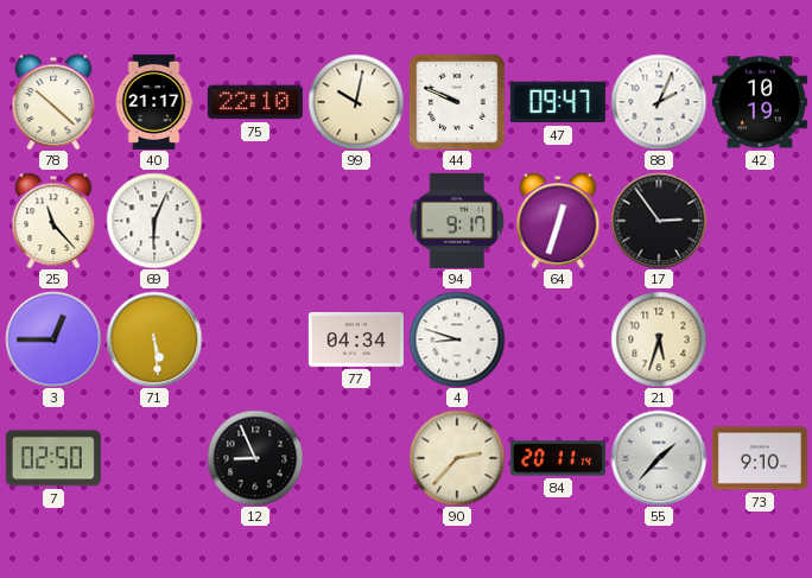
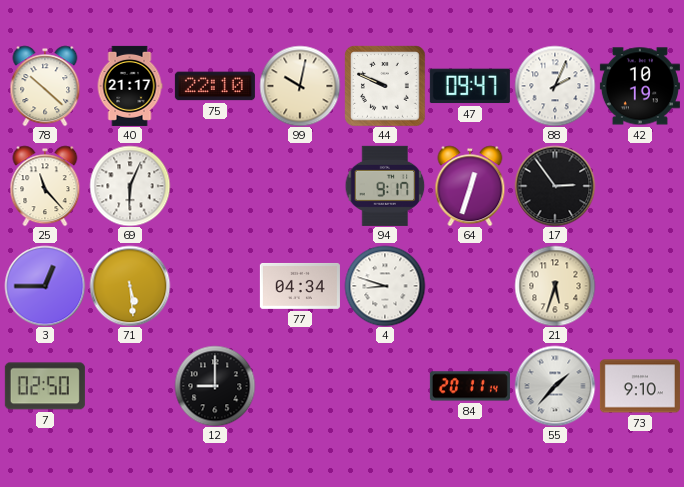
12: 8:56 -> 9:00 (215, 386)
90: 2:37 -> none (457, 458)
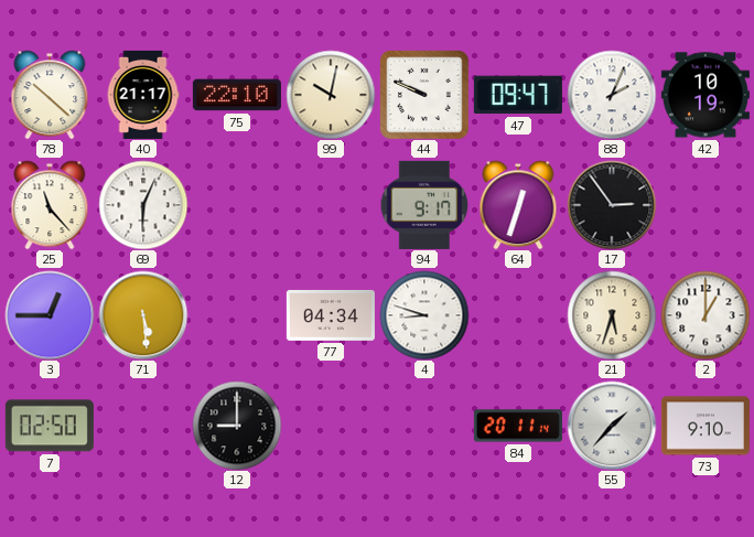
2: none -> 1:00 (705, 315)
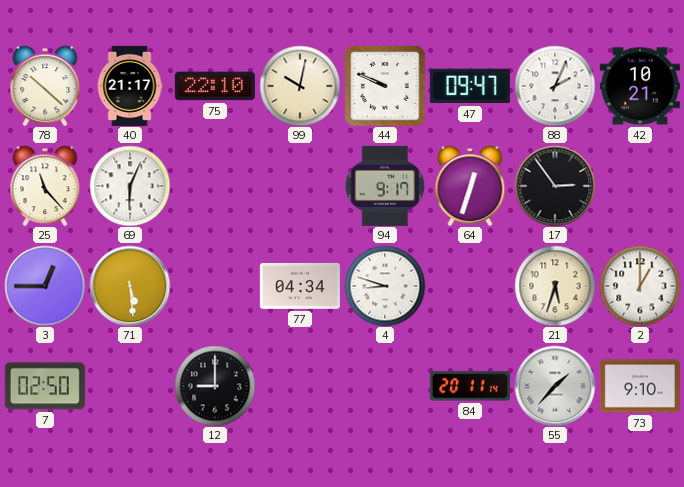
42: 10:19 -> 10:21 (640, 86)
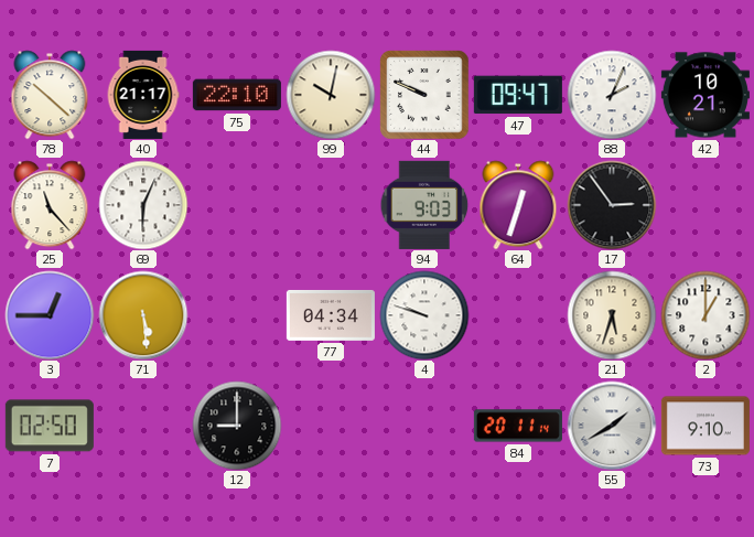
94: 9:17 -> 9:03 (424, 205)
4: 8:48 -> 9:48 (424, 315)
55: 1:37 -> 1:40 (612, 426)
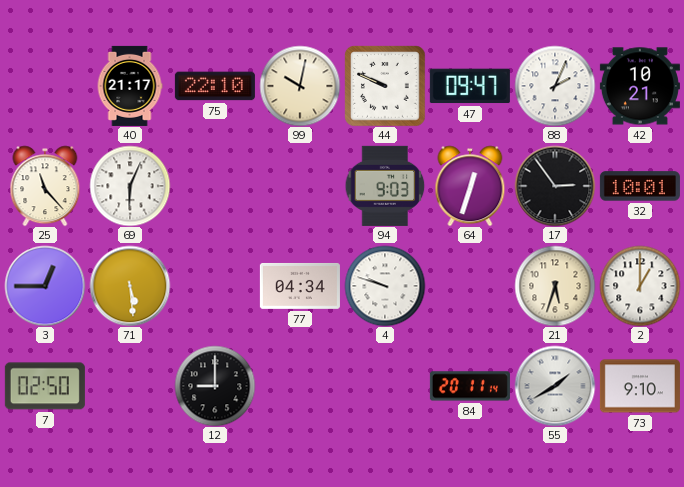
78: 10:22 -> none (50, 95)
32: none -> 10:01 (640, 186)
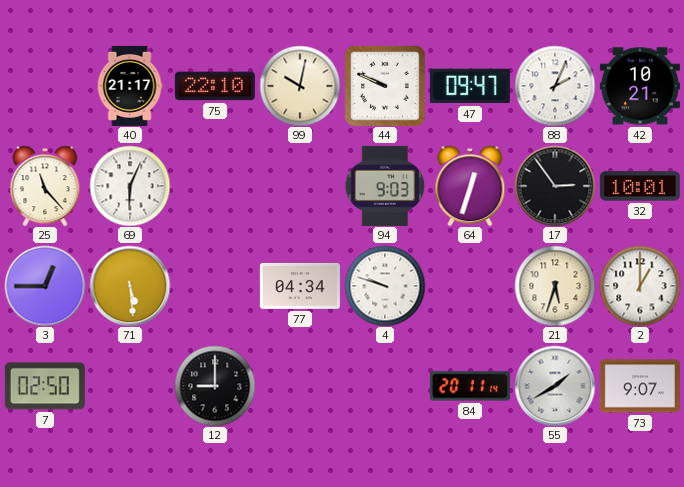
73: 9:10 -> 9:07 (640, 386)
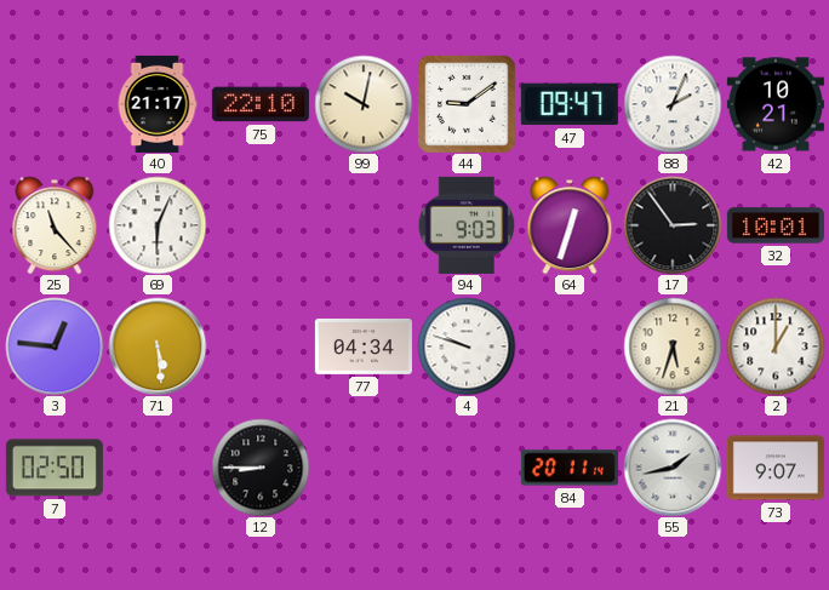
44: 9:49 -> 9:09 (467, 104)
3: 12:45 -> 12:46 (55, 346)
12: 9:00 -> 8:45 (261, 468)
55: 1:40 -> 1:43 (673, 468)
